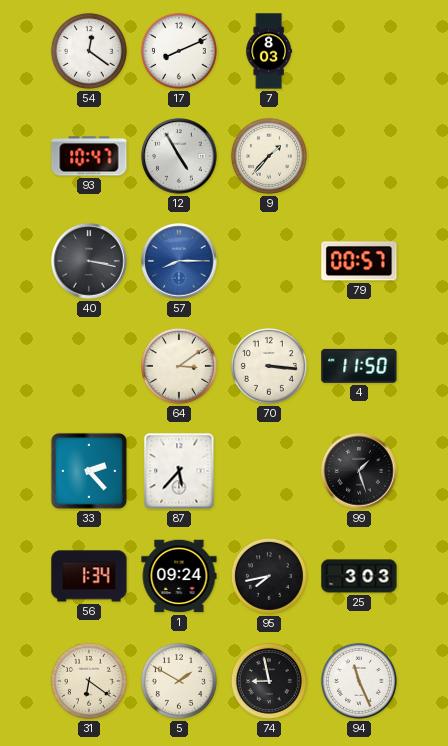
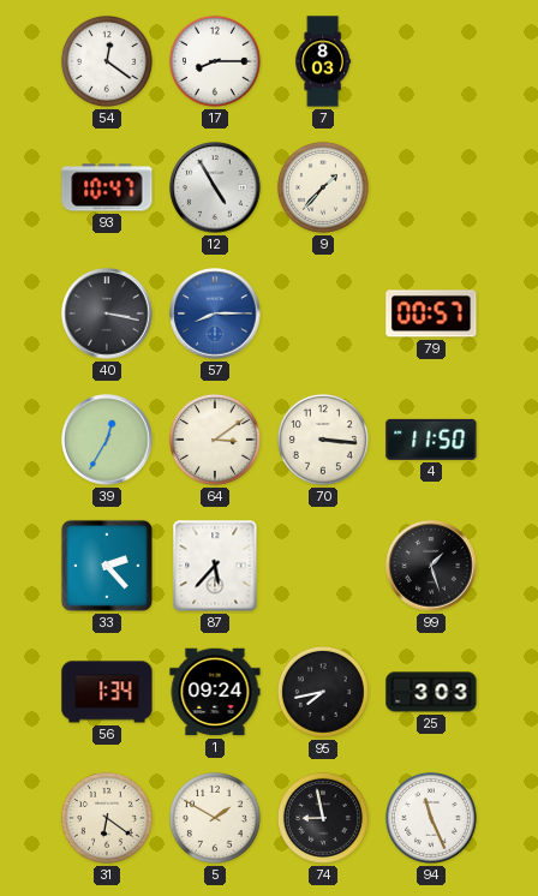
17: 8:11 -> 8:15 (215, 61)
39: none -> 12:35 (107, 440)
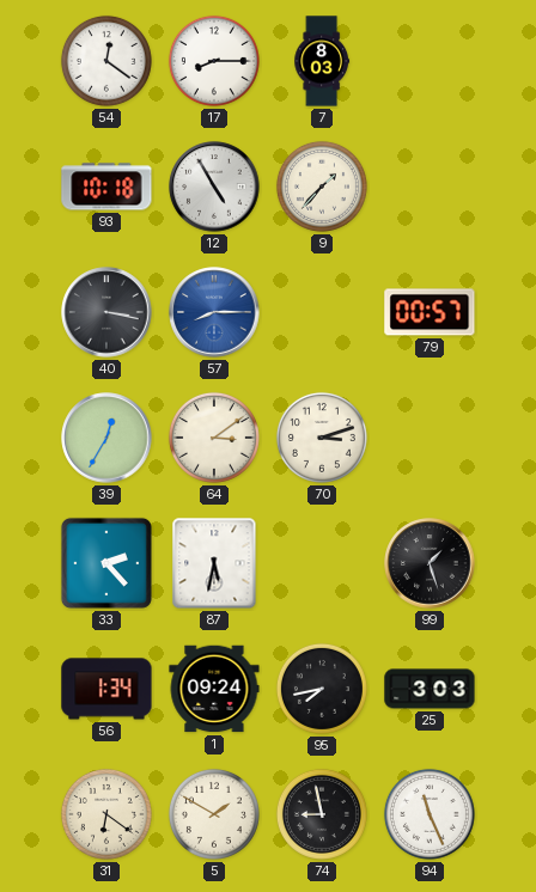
93: 10:47 -> 10:18 (106, 187)
70: 3:16 -> 3:12 (322, 438)
4: 11:50 -> none (431, 440)
87: 5:37 -> 5:32 (214, 563)
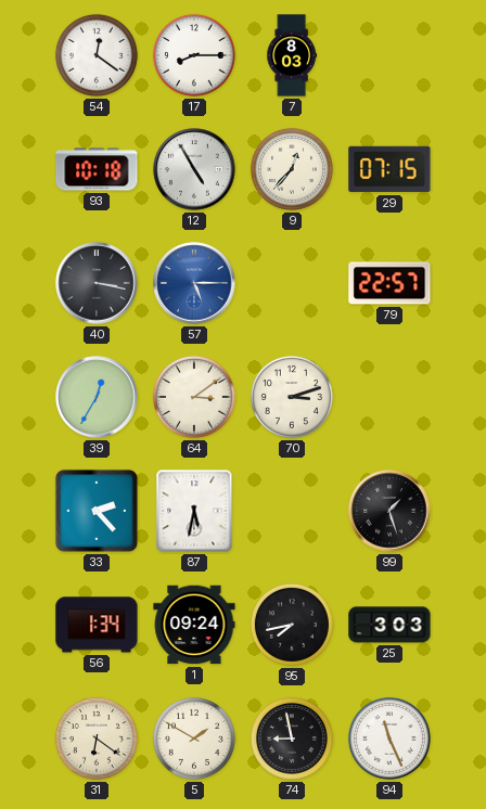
9: 1:37 -> 12:37 (292, 169)
29: none -> 07:15 (389, 169)
57: 8:15 -> 5:15 (194, 283)
79: 00:57 -> 22:57 (389, 283)
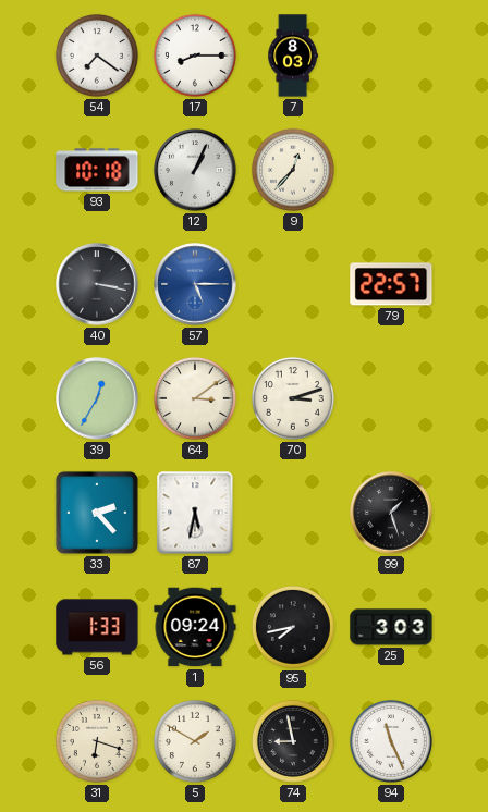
54: 12:21 -> 7:21 (97, 56)
12: 4:55 -> 1:04 (195, 170)
29: 07:15 -> none (389, 169)
56: 1:34 -> 1:33 (97, 627)
31: 6:21 -> 6:18 (97, 741)
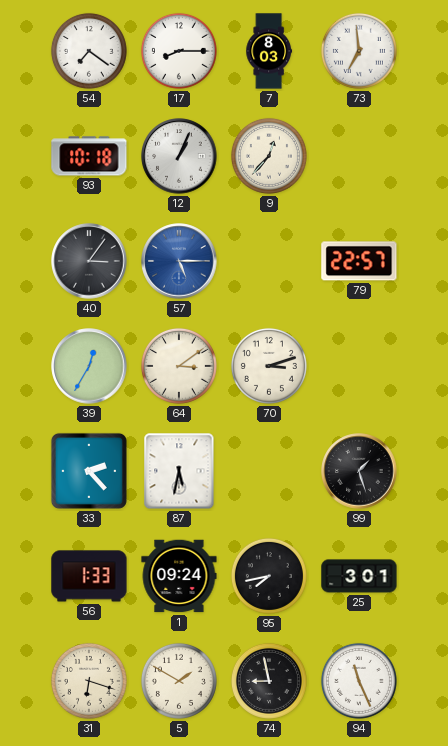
73: none -> 6:59 (359, 51)
40: 3:17 -> 3:06 (89, 261)
25: 3:03 -> 3:01 (359, 576)
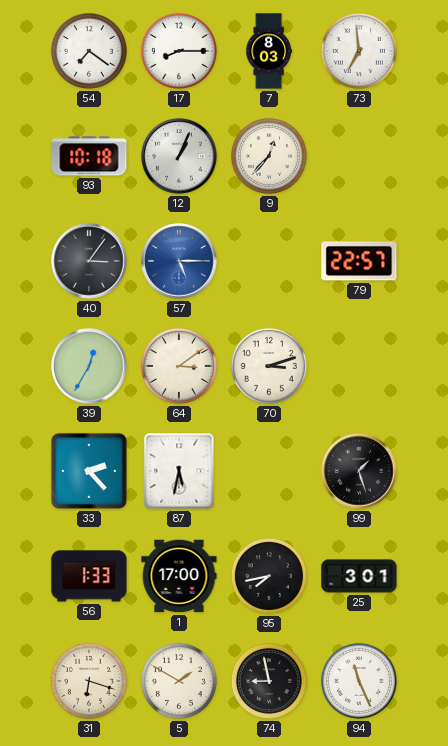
1: 09:24 -> 17:00 (179, 576)
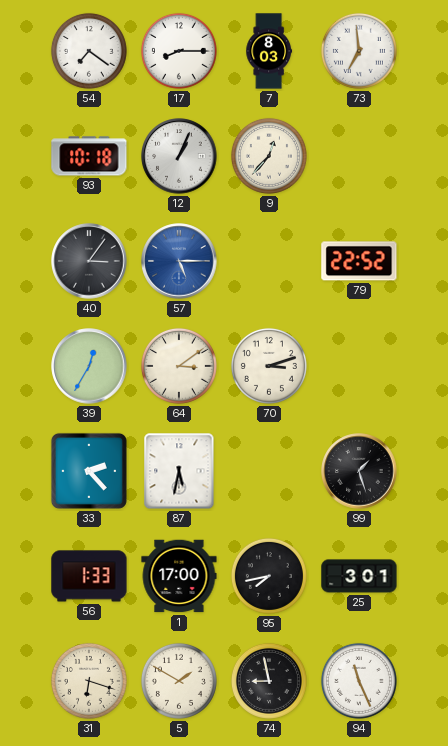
79: 22:57 -> 22:52 (359, 261)
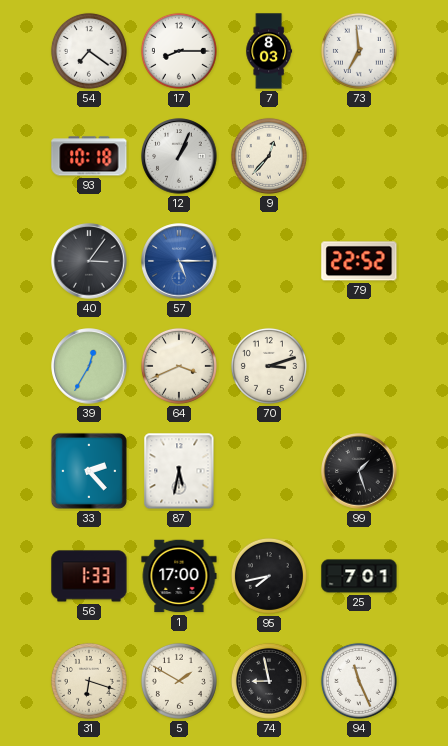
64: 3:09 -> 3:41 (179, 366)
25: 3:01 -> 7:01 (359, 576)
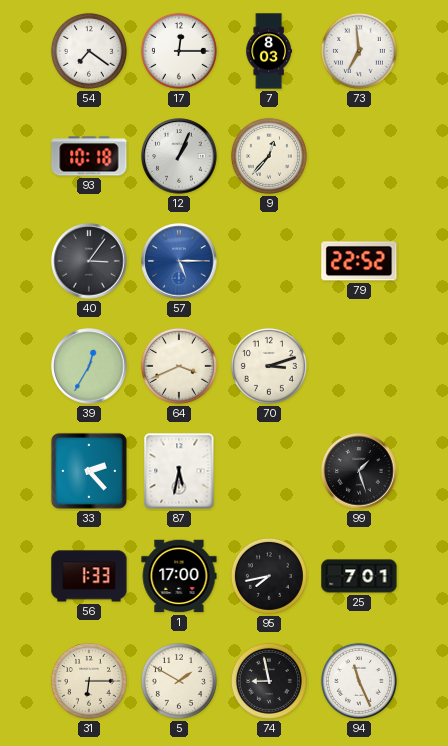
17: 8:15 -> 12:15 (179, 51)
31: 6:18 -> 6:15 (89, 681)
